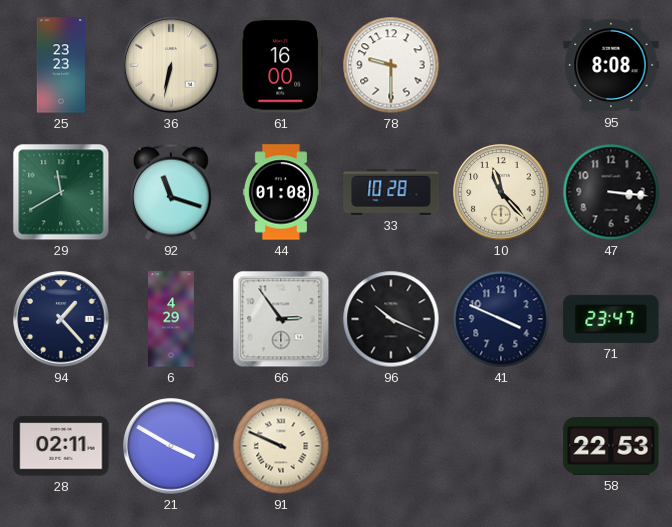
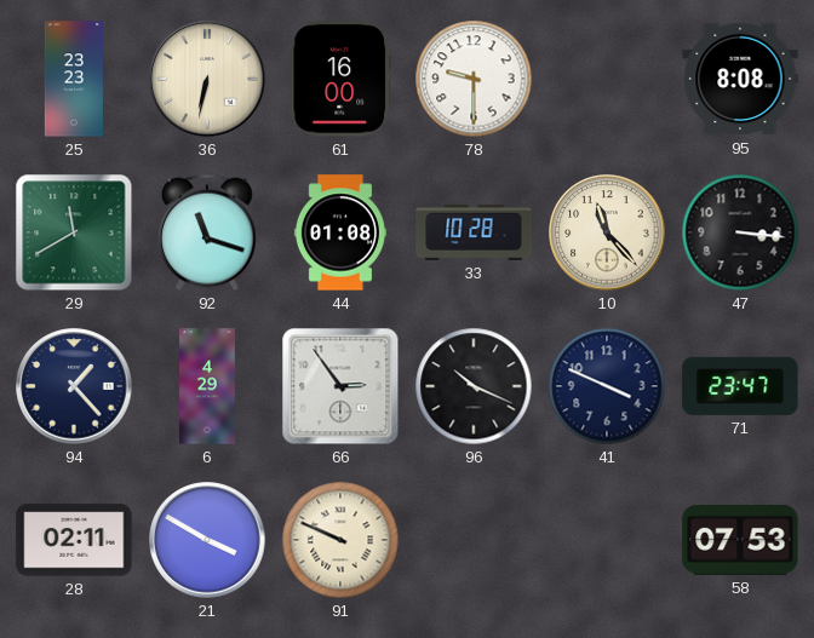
58: 22:53 -> 07:53 (740, 541)
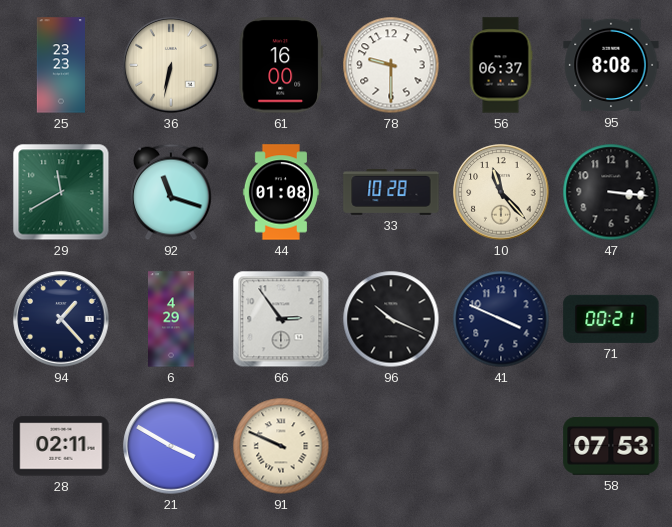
56: none -> 06:37 (501, 65)
71: 23:47 -> 00:21 (611, 319)
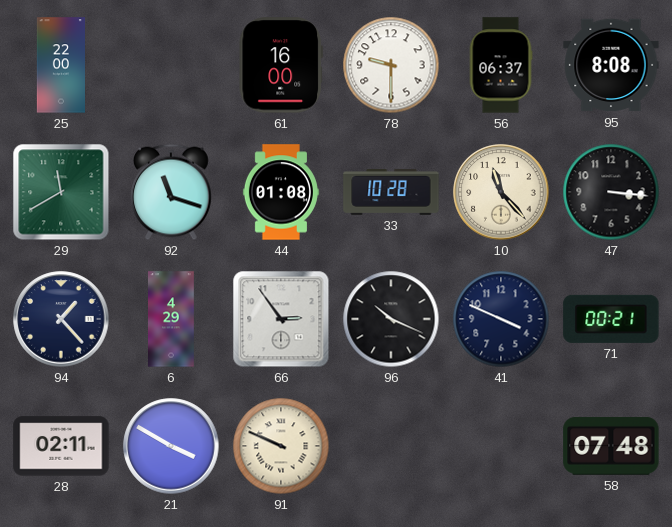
25: 23:23 -> 22:00 (60, 65)
36: 6:32 -> none (171, 65)
58: 07:53 -> 07:48 (611, 447)
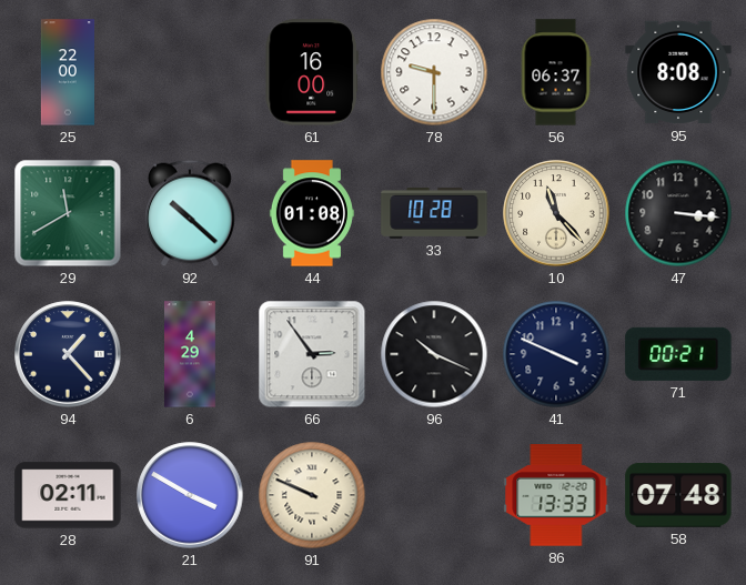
92: 11:18 -> 10:22 (190, 213)
86: none -> 13:33 (556, 495)
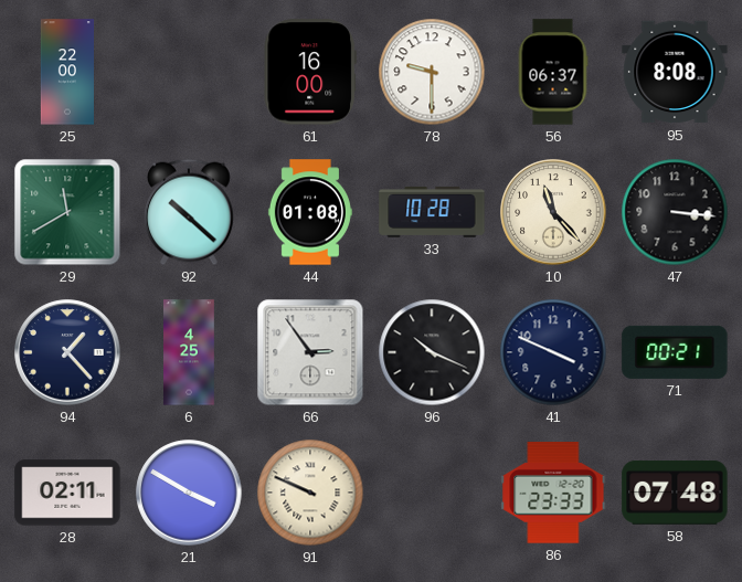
6: 4:29 -> 4:25 (190, 352)
86: 13:33 -> 23:33 (553, 493)
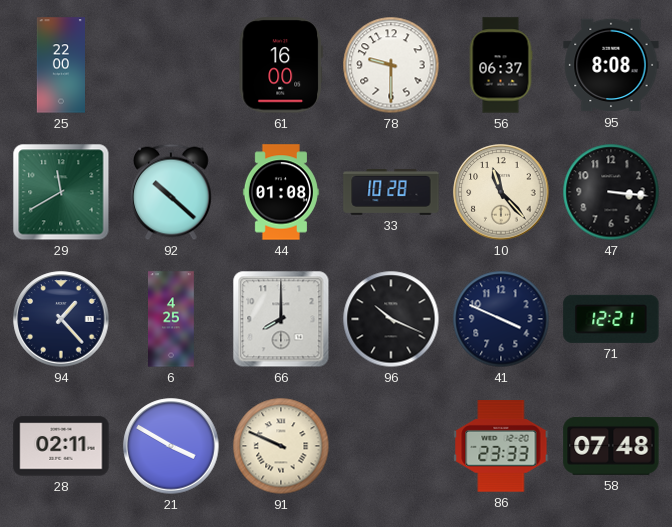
66: 2:54 -> 8:00 (281, 319)
71: 00:21 -> 12:21 (611, 319)
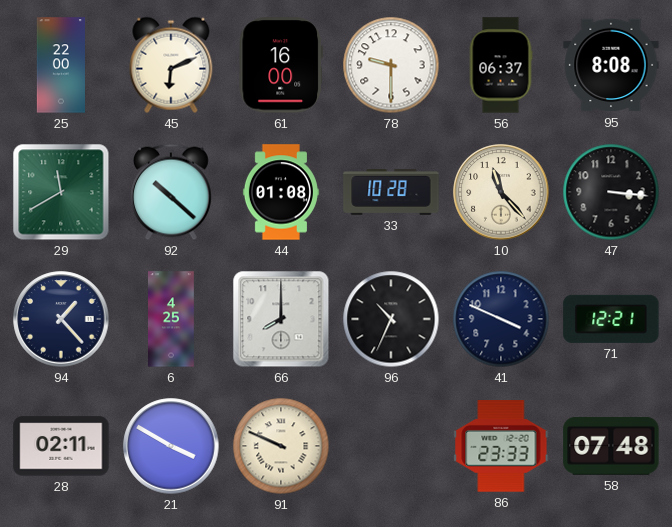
45: none -> 6:11 (171, 65)
96: 10:19 -> 10:34 (391, 319)
